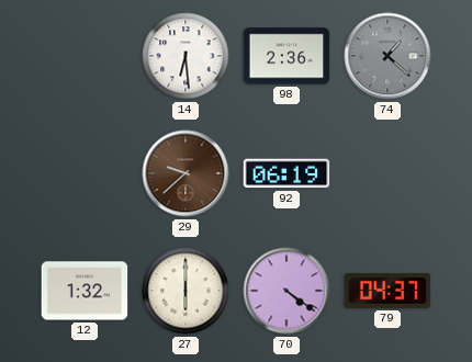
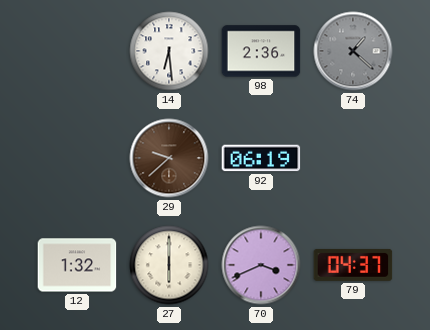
70: 4:21 -> 3:41 (261, 265)
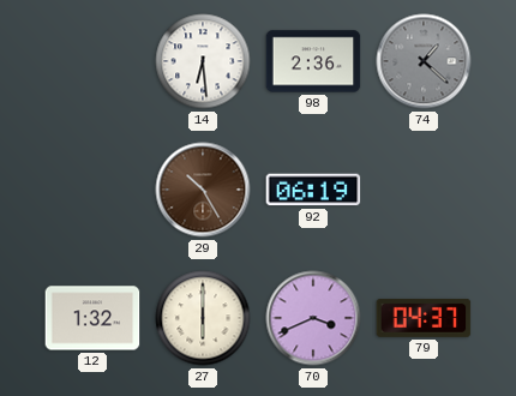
29: 9:38 -> 10:25 (203, 190)
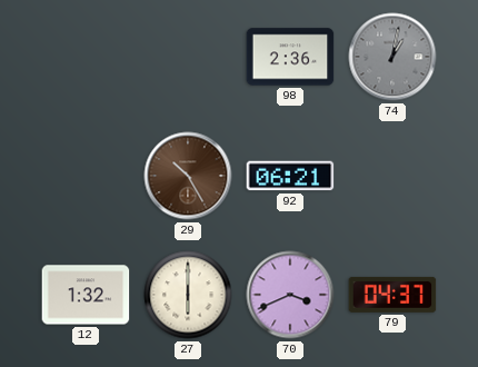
14: 6:29 -> none (203, 61)
74: 1:22 -> 1:02 (392, 57)
92: 06:19 -> 06:21 (290, 176)
